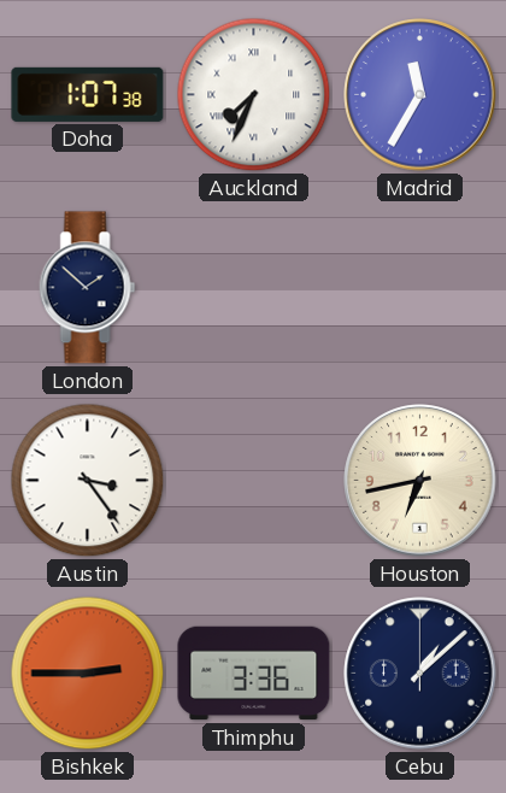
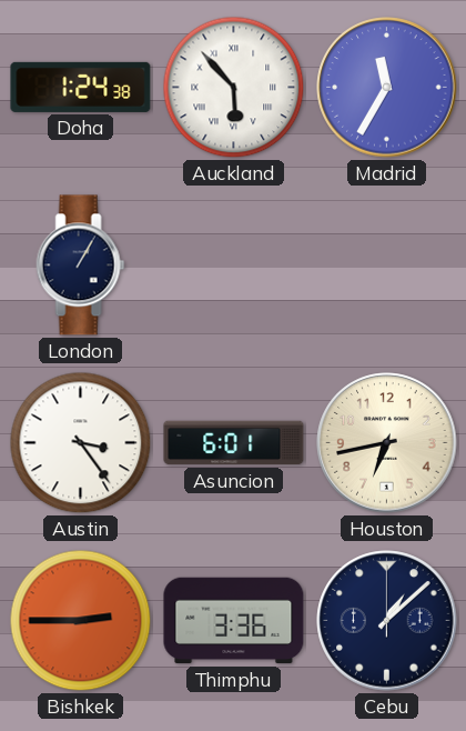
Doha: 1:07 -> 1:24 (81, 87)
Auckland: 7:34 -> 5:53 (234, 88)
London: 1:52 -> 1:05 (81, 266)
Asuncion: none -> 6:01 (234, 443)
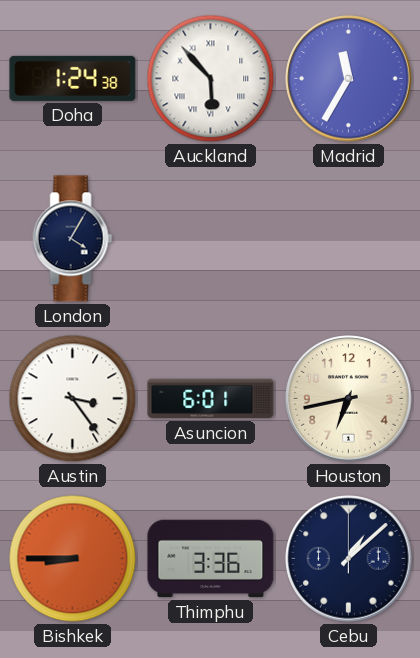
London: 1:05 -> 4:05 (73, 239)
Bishkek: 2:45 -> 8:45 (73, 559)
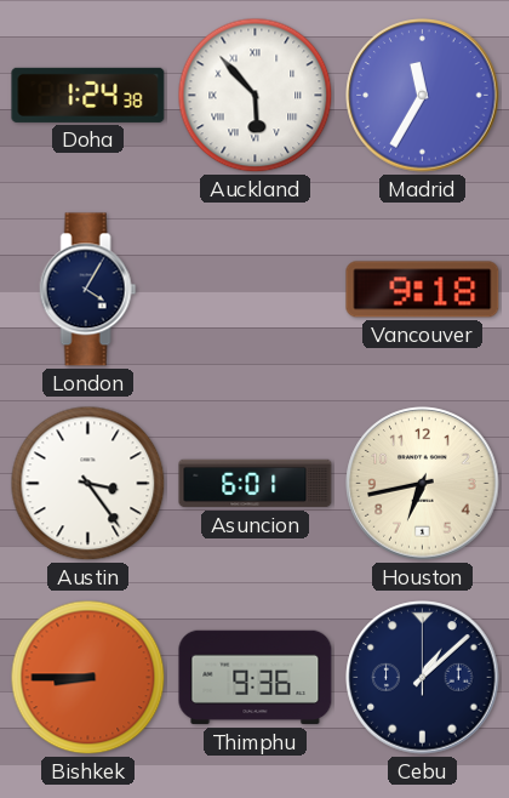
Vancouver: none -> 9:18 (423, 290)
Thimphu: 3:36 -> 9:36 (256, 678)
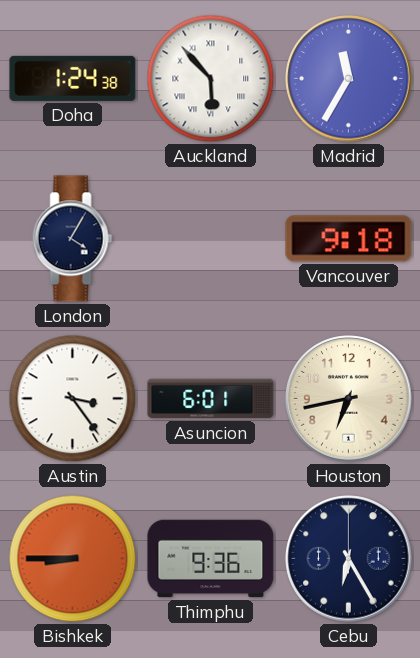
Cebu: 1:08 -> 6:25 (349, 559)
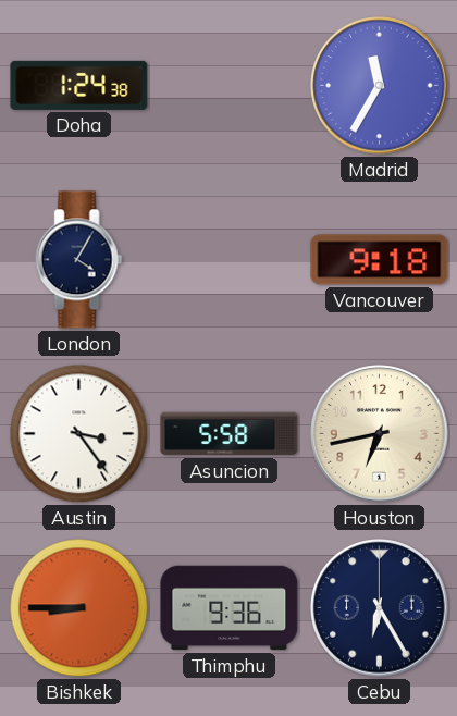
Auckland: 5:53 -> none (211, 79)
Asuncion: 6:01 -> 5:58 (230, 434)
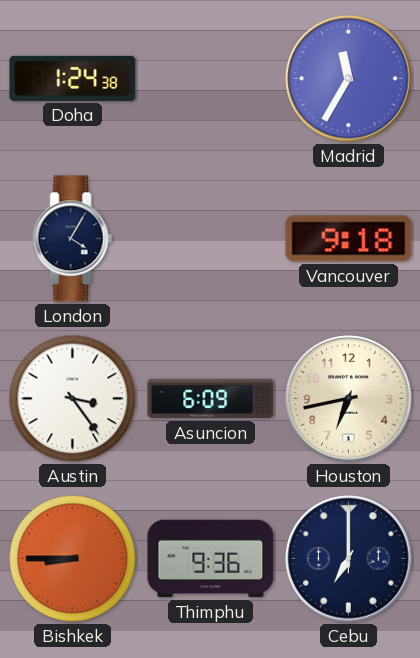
Asuncion: 5:58 -> 6:09 (211, 399)
Cebu: 6:25 -> 7:00 (349, 559)
